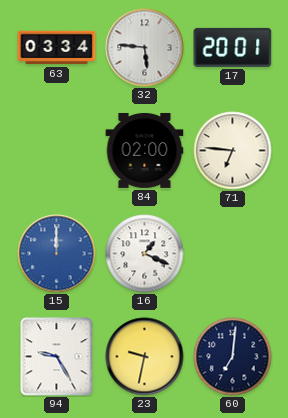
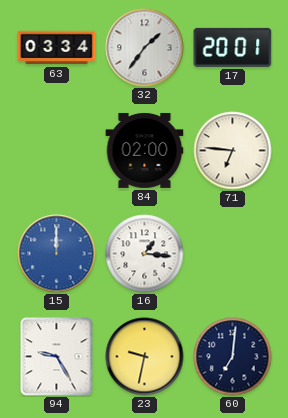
32: 5:46 -> 1:36 (145, 48)
16: 1:19 -> 1:16 (145, 254)
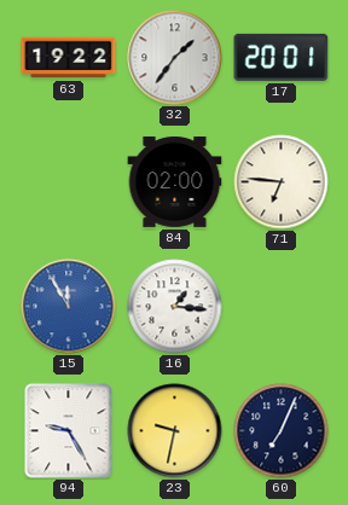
63: 03:34 -> 19:22 (69, 58)
15: 12:00 -> 11:55 (69, 307)
60: 7:01 -> 7:04 (282, 431)
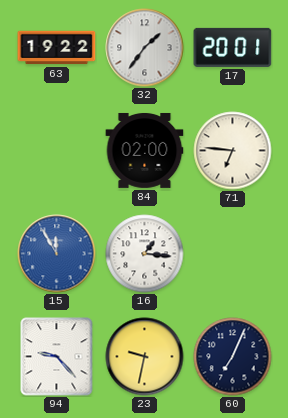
94: 9:25 -> 9:23 (57, 357)
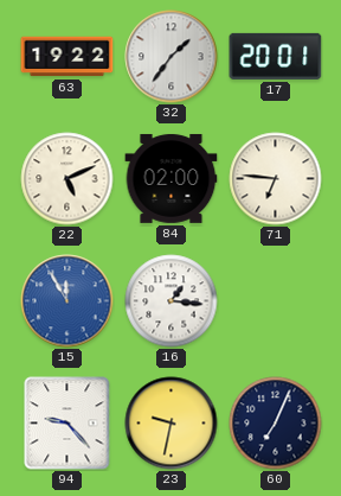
22: none -> 5:11 (67, 179)
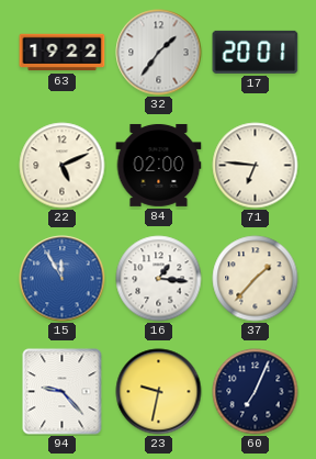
37: none -> 1:37 (256, 279)
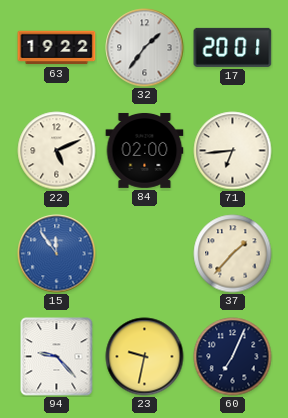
71: 6:46 -> 6:44 (233, 151)
15: 11:55 -> 11:54 (57, 254)
16: 1:16 -> none (159, 279)
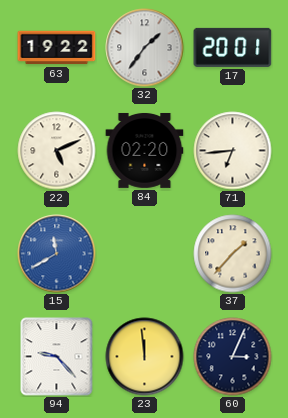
84: 02:00 -> 02:20 (145, 150)
15: 11:54 -> 11:40 (57, 254)
23: 9:32 -> 11:59 (145, 357)
60: 7:04 -> 3:04 (233, 357)
